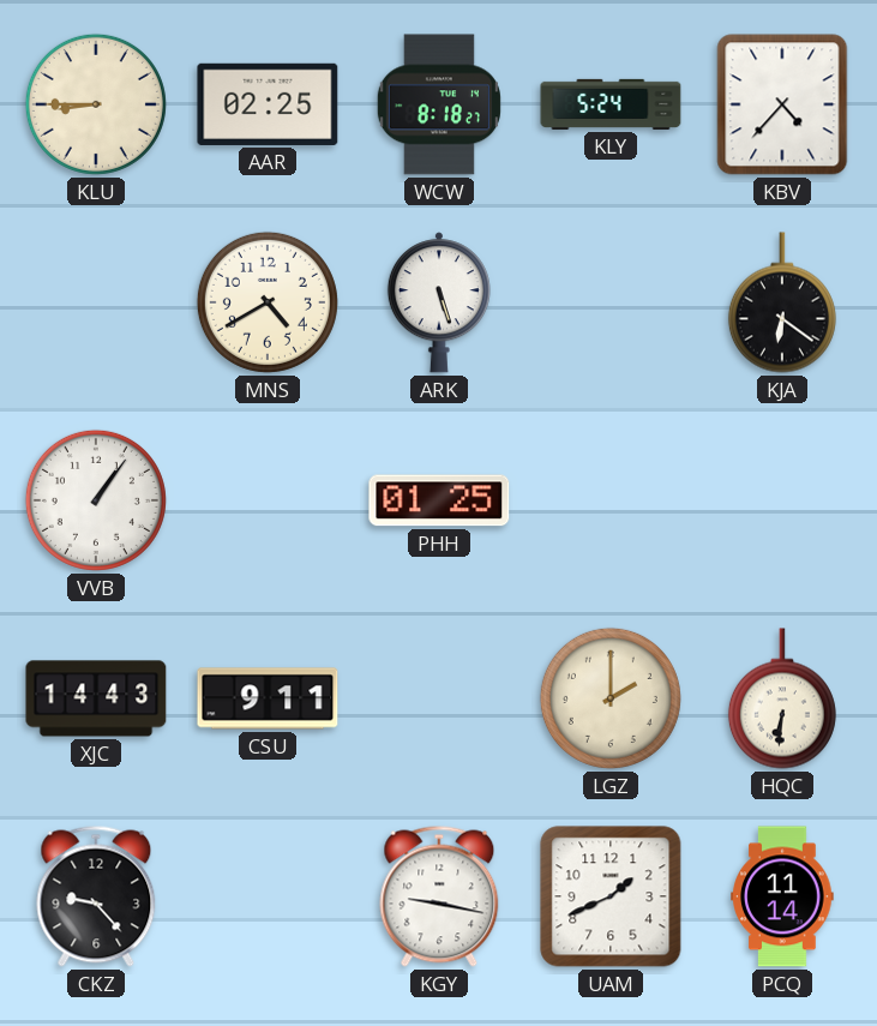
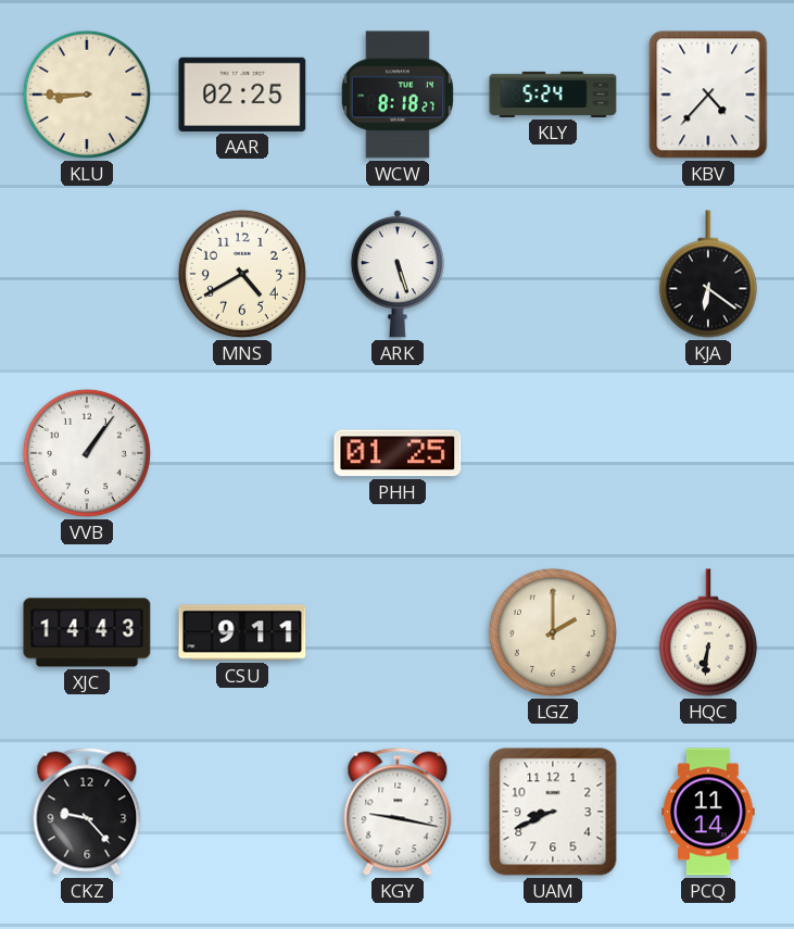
UAM: 1:41 -> 8:41 (553, 812)
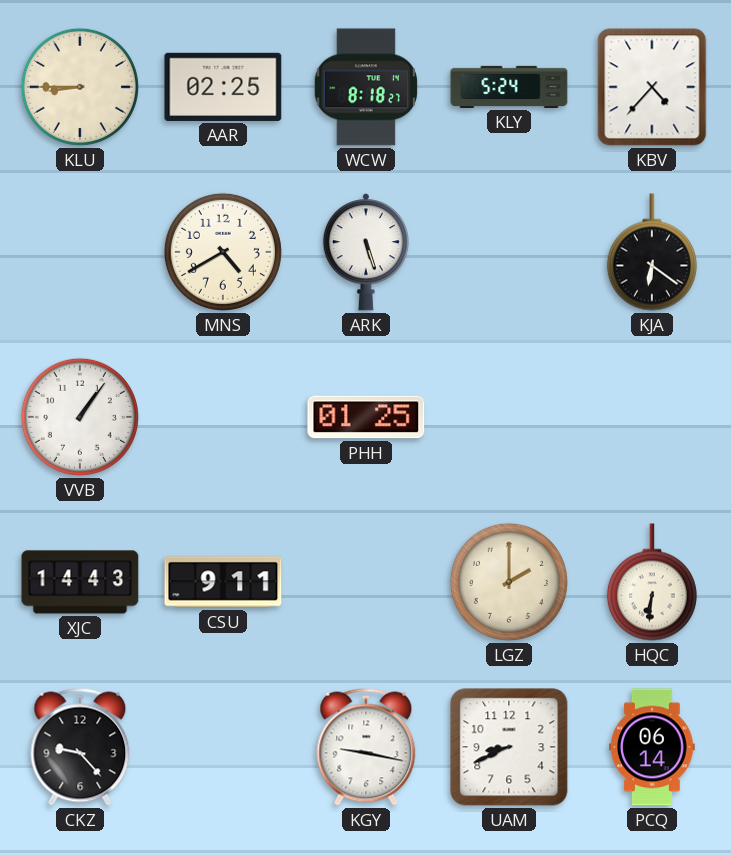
PCQ: 11:14 -> 06:14 (652, 747)
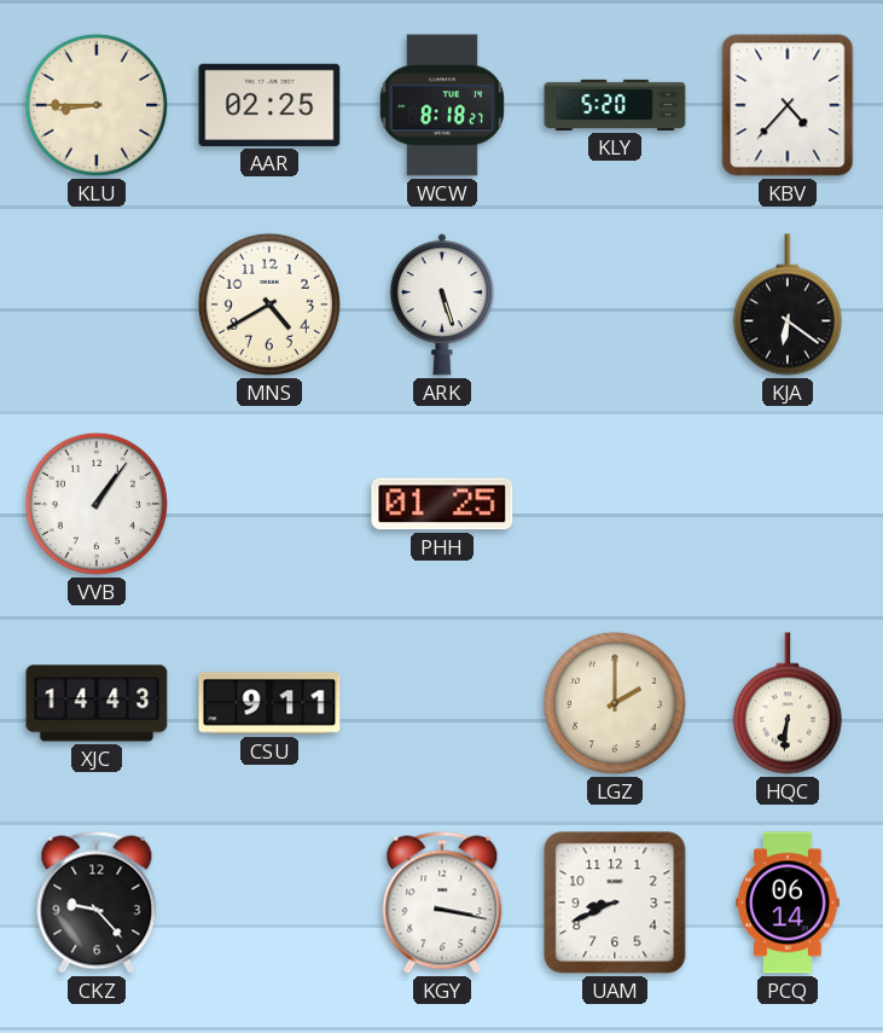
KLY: 5:24 -> 5:20 (615, 105)
KGY: 9:17 -> 3:17 (442, 903)
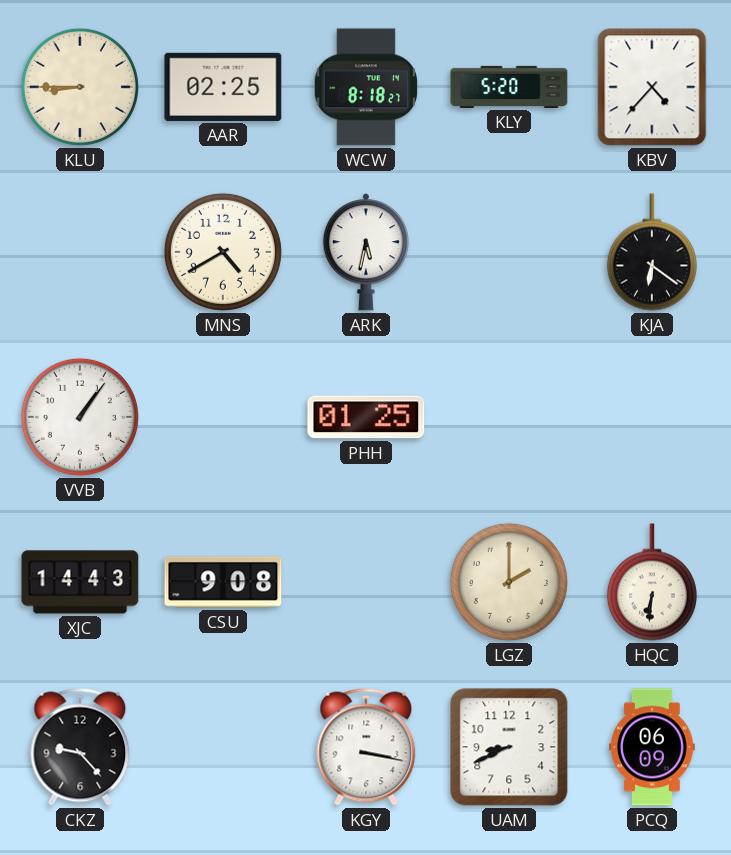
ARK: 5:27 -> 5:32 (366, 252)
CSU: 9:11 -> 9:08 (223, 582)
PCQ: 06:14 -> 06:09 (652, 747)
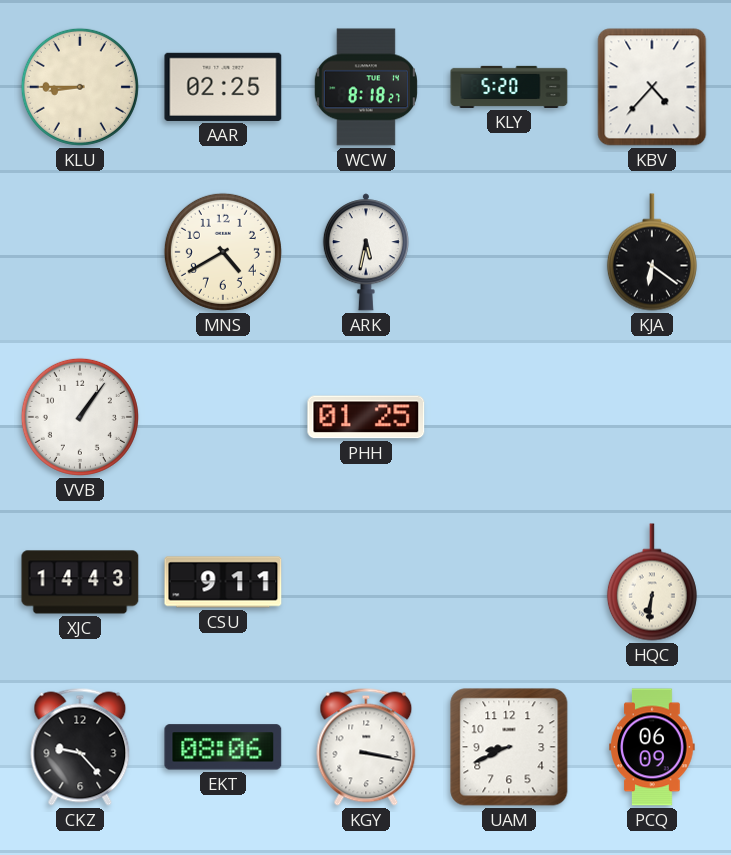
CSU: 9:08 -> 9:11 (223, 582)
LGZ: 2:00 -> none (509, 582)
EKT: none -> 08:06 (223, 747)
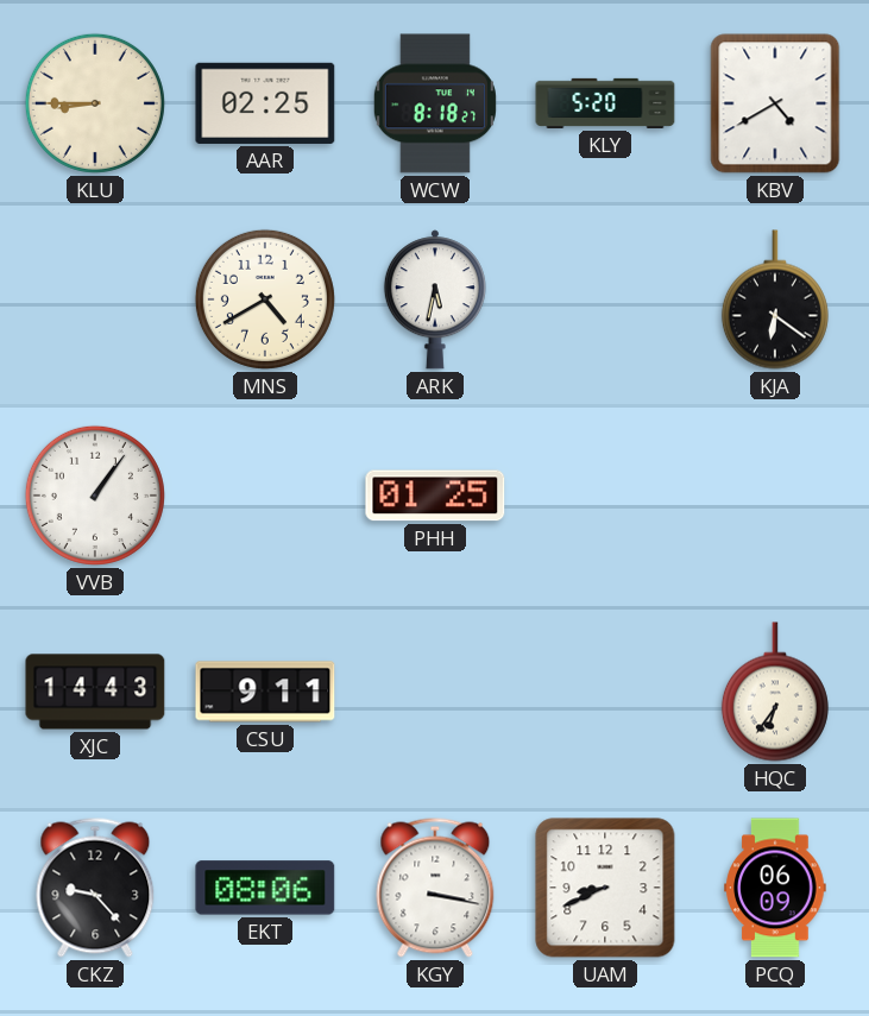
KBV: 4:37 -> 4:40 (775, 103)
HQC: 6:31 -> 6:36 (775, 692)
